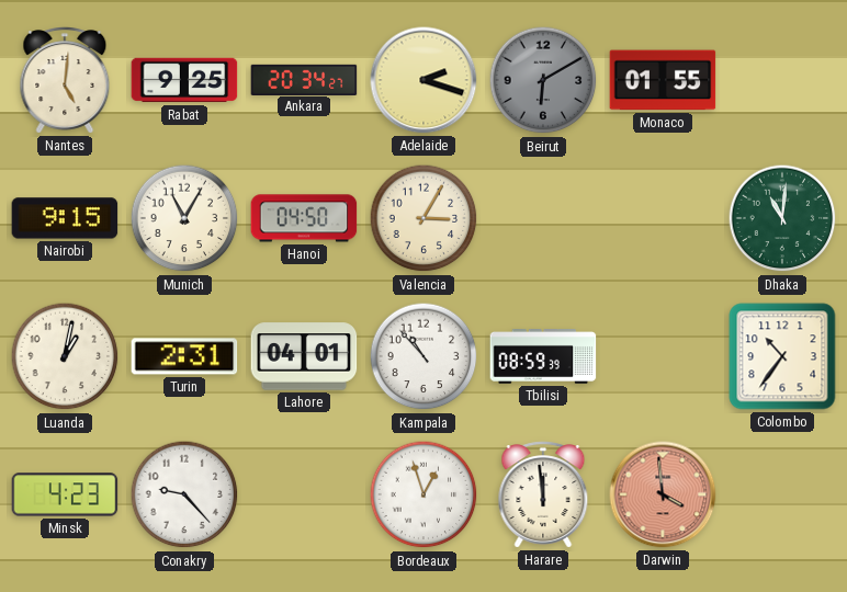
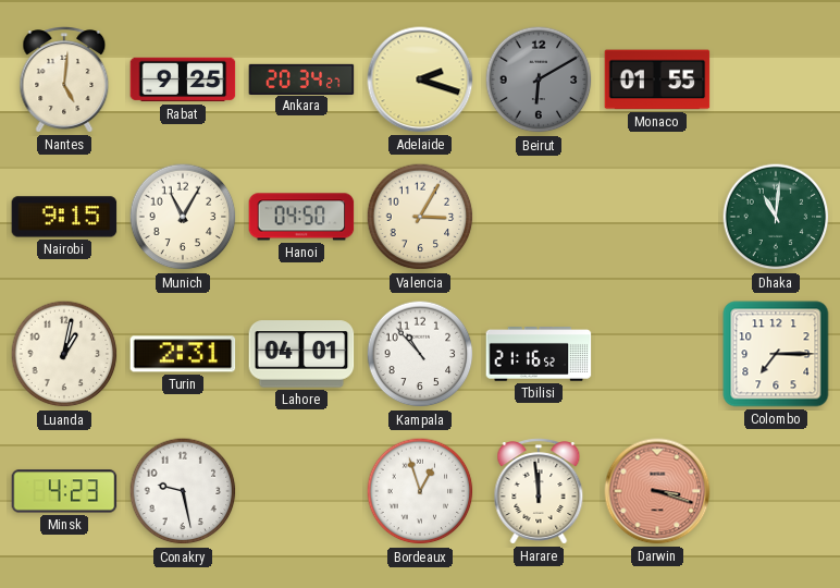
Tbilisi: 08:59 -> 21:16 (539, 355)
Colombo: 10:36 -> 7:15 (776, 354)
Conakry: 9:23 -> 9:28 (183, 491)
Darwin: 3:59 -> 3:18 (657, 491)
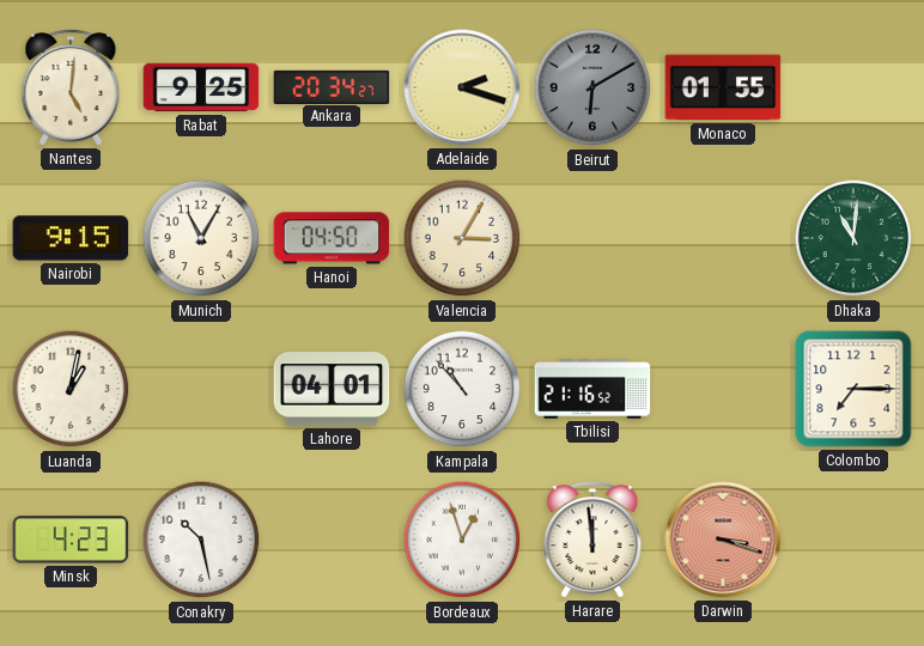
Turin: 2:31 -> none (183, 354)
Conakry: 9:28 -> 10:28 (201, 540)
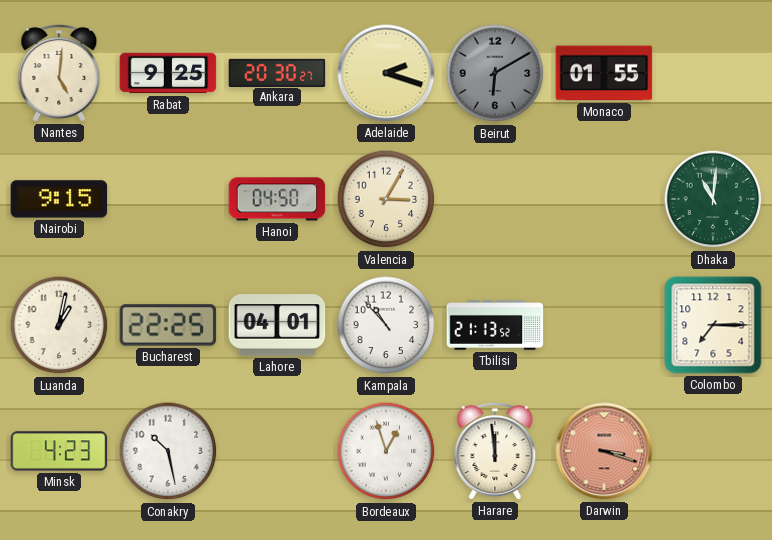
Ankara: 20:34 -> 20:30 (277, 72)
Munich: 11:05 -> none (201, 238)
Bucharest: none -> 22:25 (168, 325)
Tbilisi: 21:16 -> 21:13 (495, 326)
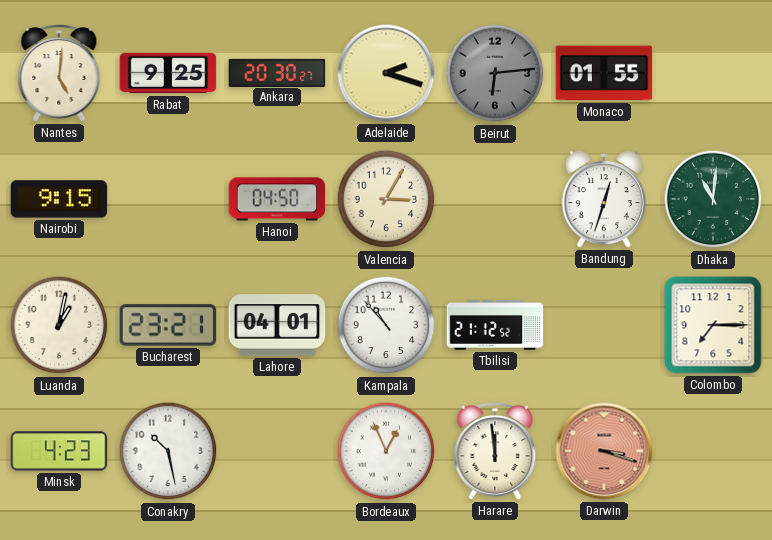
Beirut: 6:10 -> 6:14 (495, 73)
Bandung: none -> 12:33 (604, 199)
Bucharest: 22:25 -> 23:21 (168, 325)
Tbilisi: 21:13 -> 21:12 (495, 326)
Bordeaux: 12:57 -> 12:56 (386, 451)
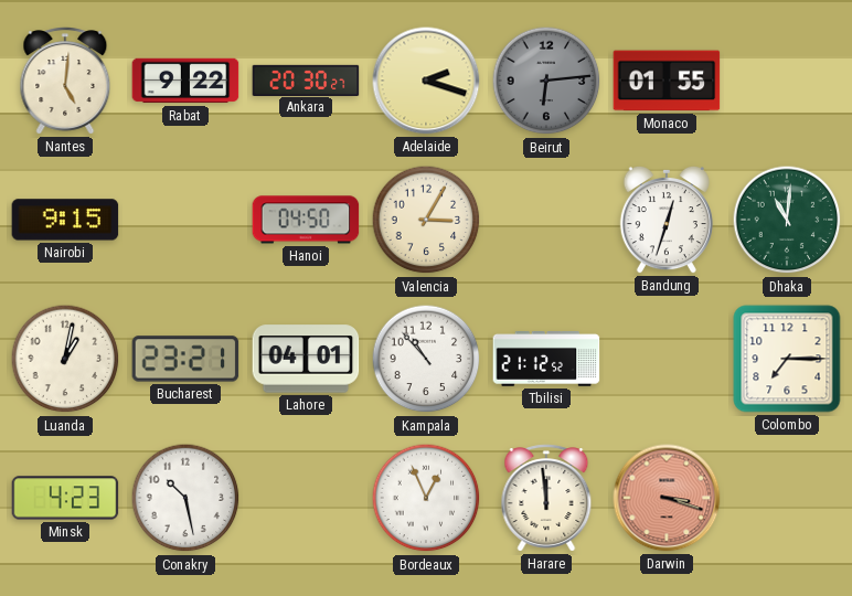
Rabat: 9:25 -> 9:22 (185, 81)
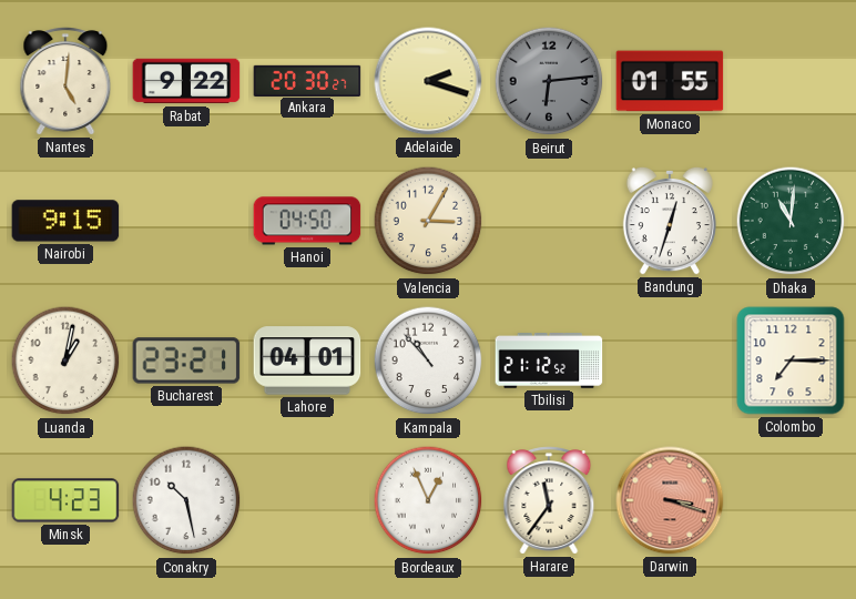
Harare: 11:59 -> 11:36 (549, 500)
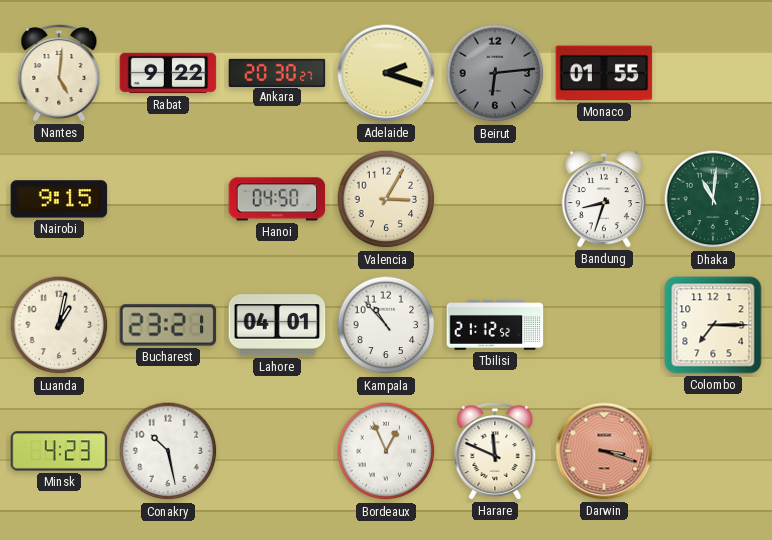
Bandung: 12:33 -> 8:33 (604, 199)
Harare: 11:36 -> 11:49 (495, 451)
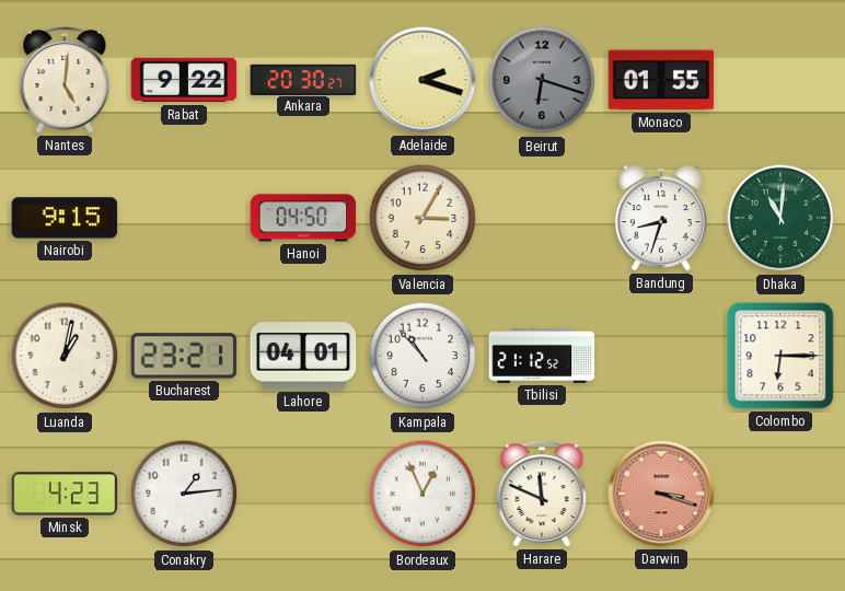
Beirut: 6:14 -> 6:18 (542, 80)
Colombo: 7:15 -> 6:15 (780, 356)
Conakry: 10:28 -> 1:14 (184, 494)
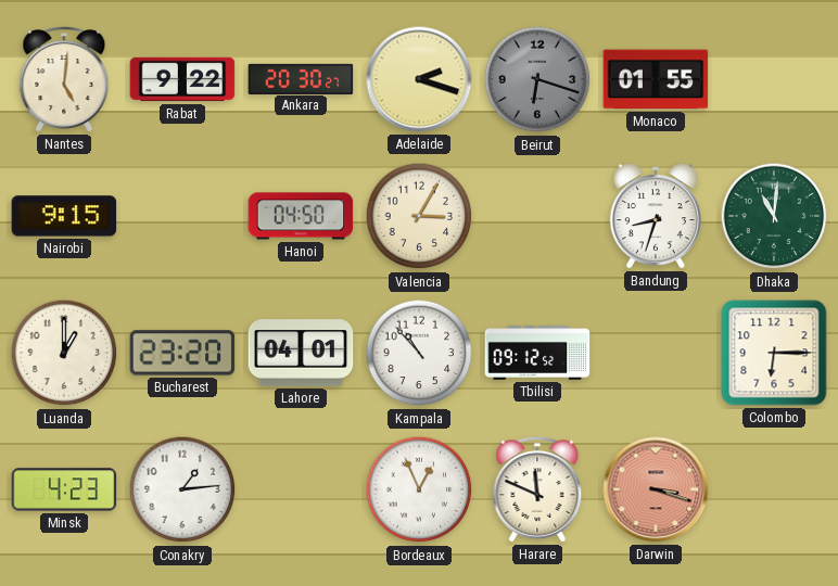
Luanda: 1:02 -> 1:00 (64, 353)
Bucharest: 23:21 -> 23:20 (182, 353)
Tbilisi: 21:12 -> 09:12 (537, 354)
